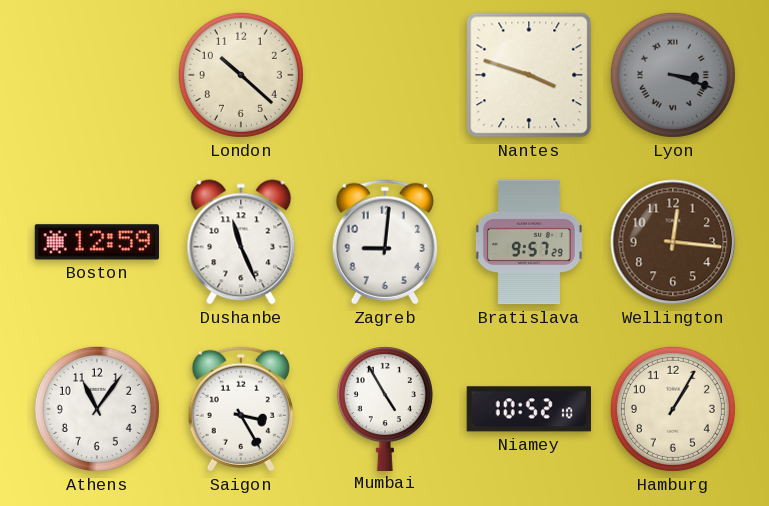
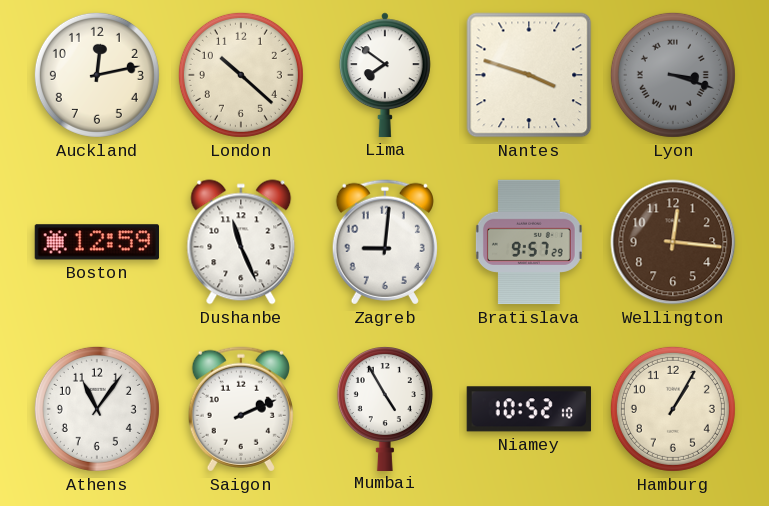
Auckland: none -> 12:13 (97, 75)
Lima: none -> 7:51 (385, 75)
Saigon: 3:25 -> 2:11 (241, 409)
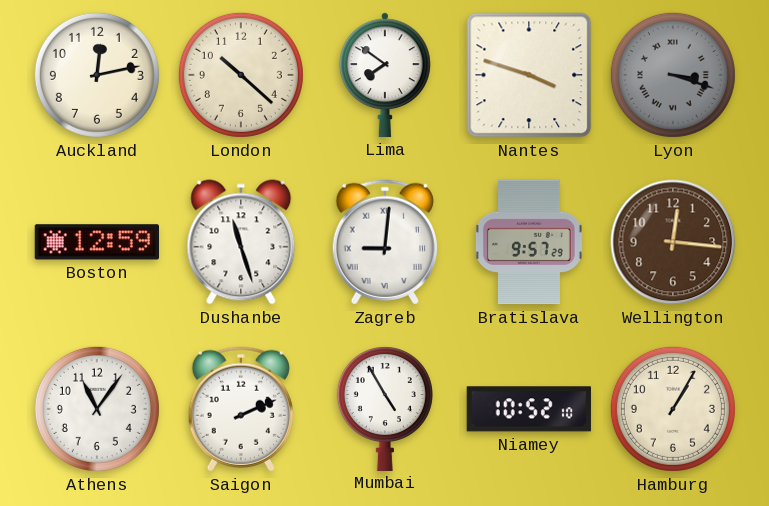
Dushanbe: 11:26 -> 11:27 (241, 242)
Zagreb numerals: Arabic -> Roman (385, 242)
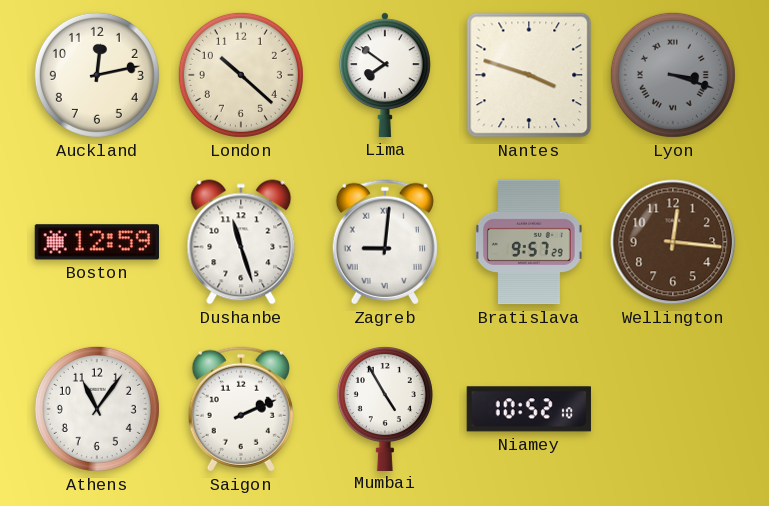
Hamburg: 1:05 -> none (673, 409)
